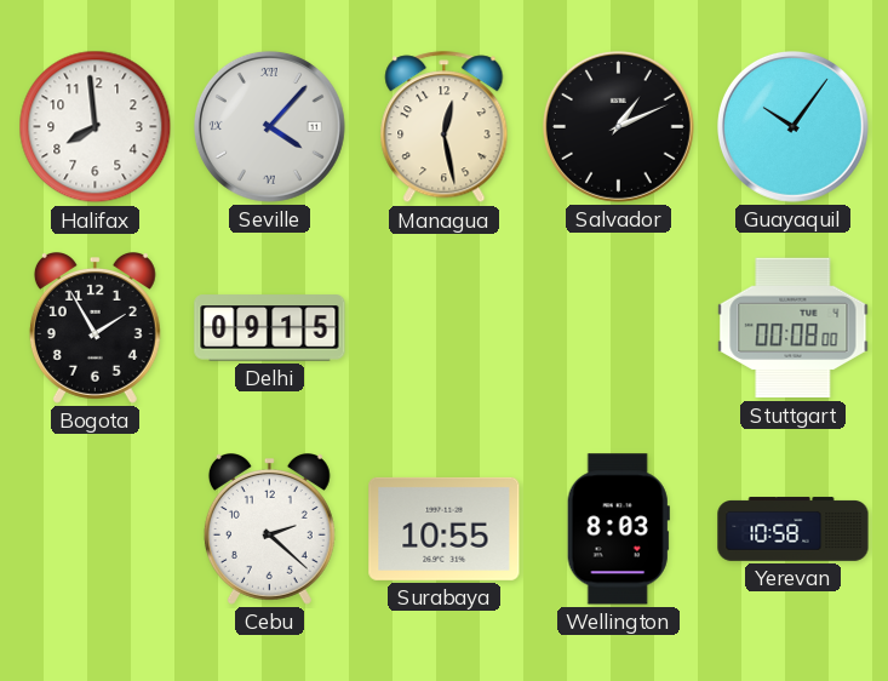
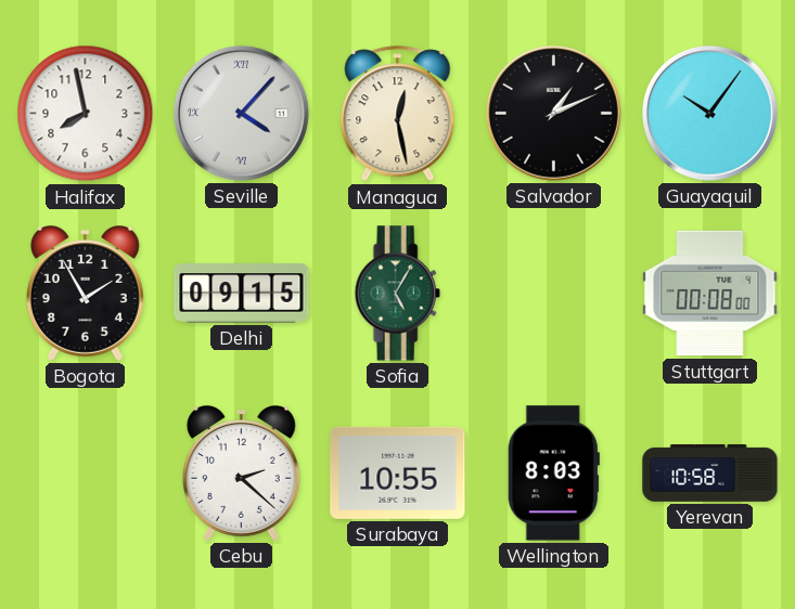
Halifax: 7:59 -> 7:58 (86, 114)
Sofia: none -> 5:05 (397, 294)
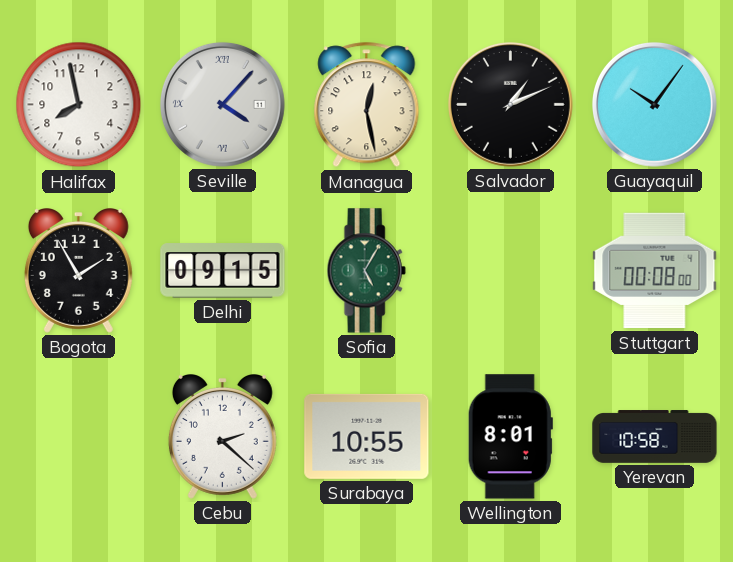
Wellington: 8:03 -> 8:01 (510, 437)
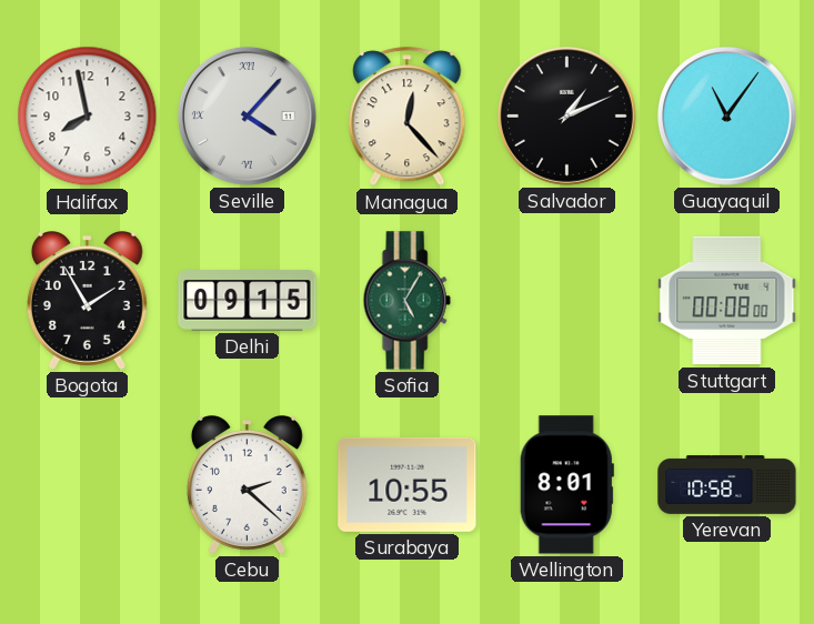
Managua: 12:28 -> 12:23 (408, 117)
Guayaquil: 10:06 -> 11:06 (726, 115)
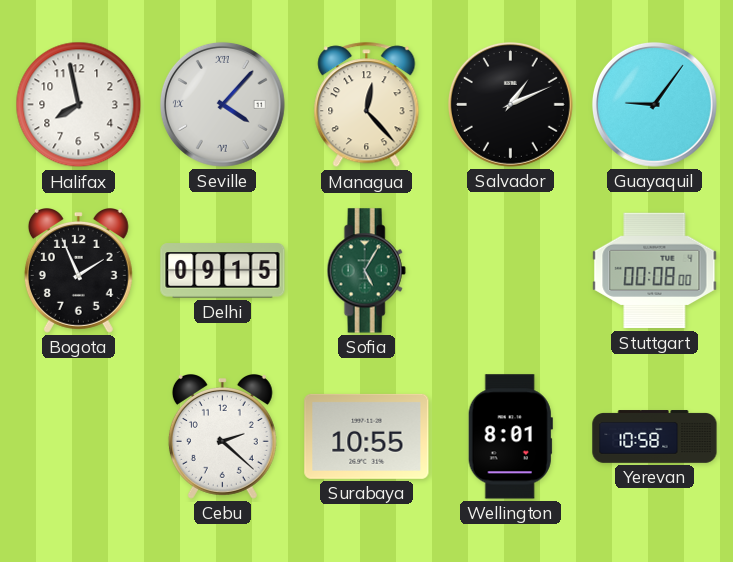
Guayaquil: 11:06 -> 9:06 (654, 104)
Bogota: 1:55 -> 1:56 (78, 271)
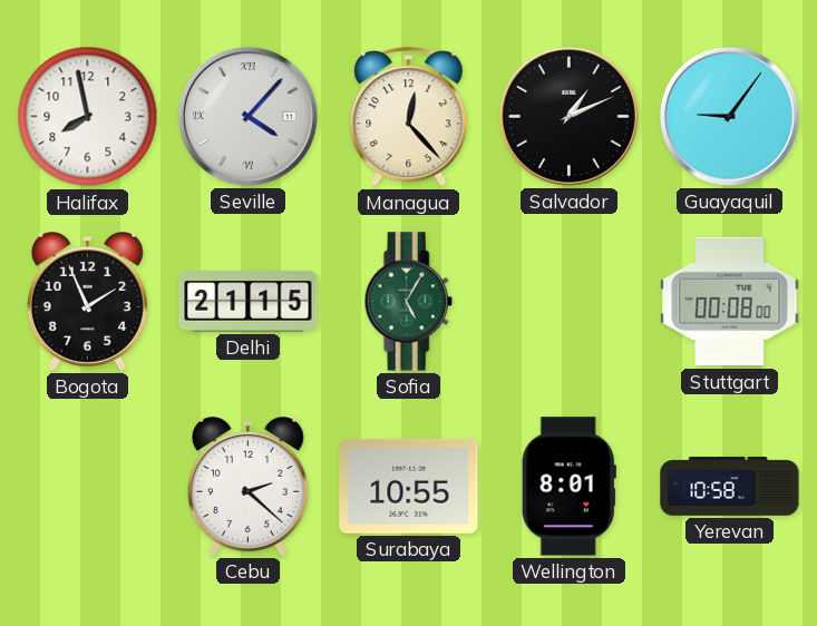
Delhi: 09:15 -> 21:15 (249, 302)
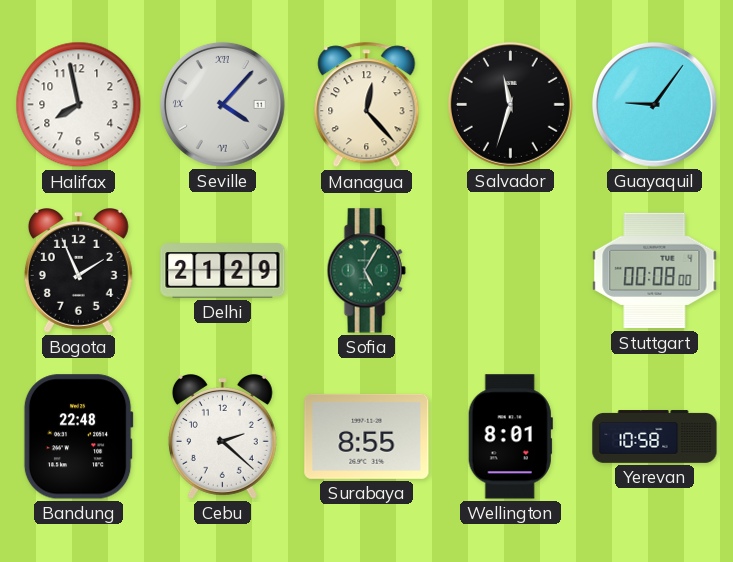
Salvador: 1:11 -> 11:33 (510, 104)
Delhi: 21:15 -> 21:29 (223, 271)
Bandung: none -> 22:48 (78, 437)
Surabaya: 10:55 -> 8:55 (367, 436)
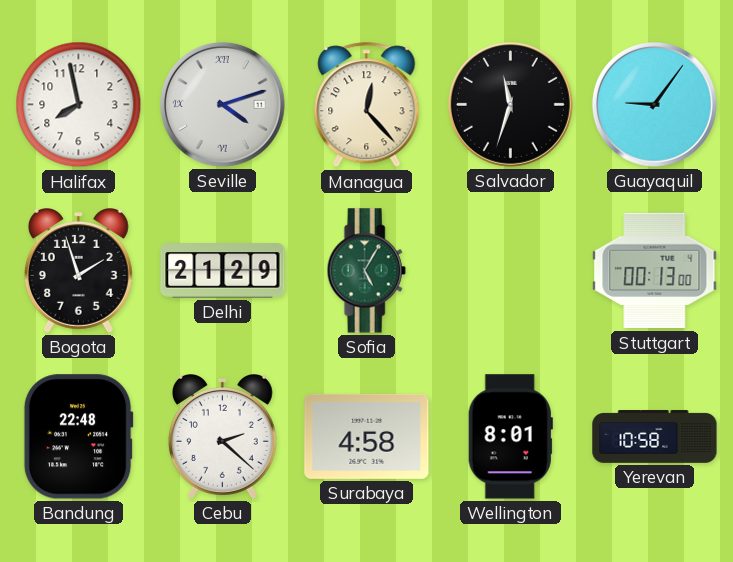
Seville: 4:07 -> 4:12 (222, 104)
Bogota: 1:56 -> 1:57 (78, 271)
Stuttgart: 00:08 -> 00:13 (655, 271)
Surabaya: 8:55 -> 4:58 (367, 436)
